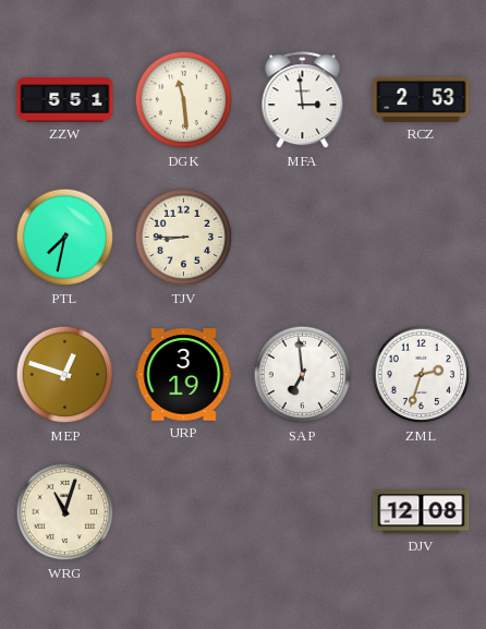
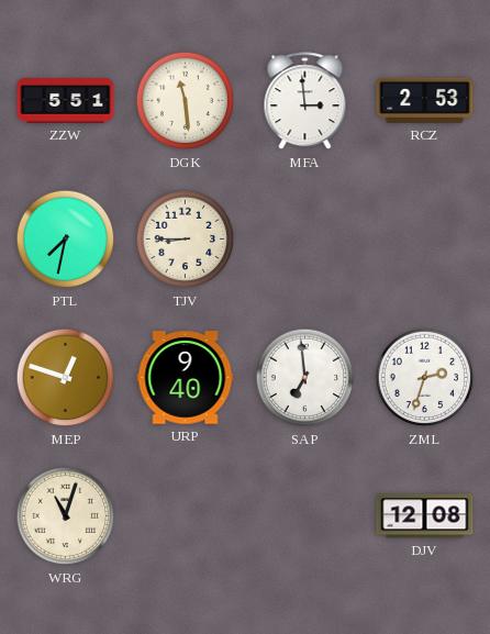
URP: 3:19 -> 9:40 (186, 378)
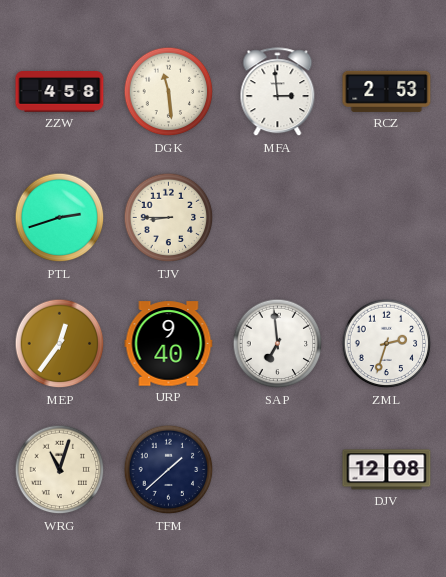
ZZW: 5:51 -> 4:58 (60, 92)
PTL: 7:32 -> 2:42 (60, 218)
MEP: 12:48 -> 12:36 (60, 344)
TFM: none -> 1:38 (169, 470)
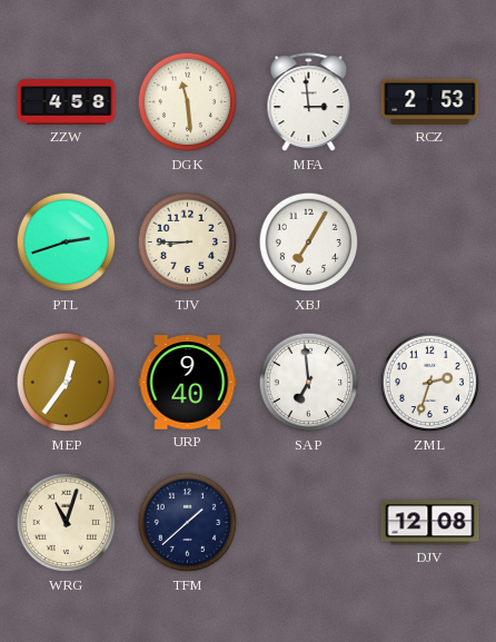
XBJ: none -> 7:05 (309, 243)
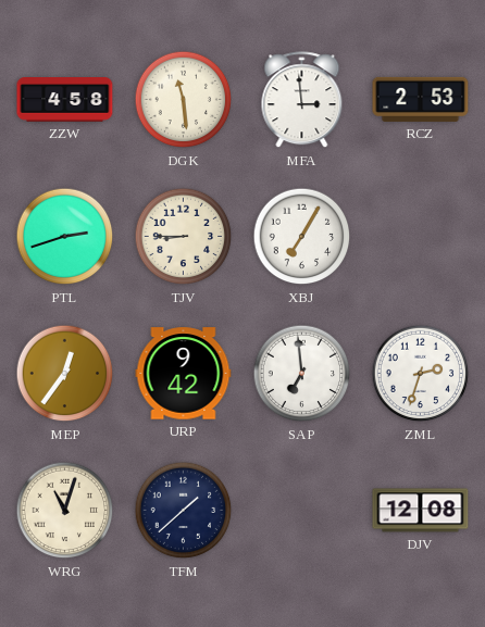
URP: 9:40 -> 9:42 (184, 374)
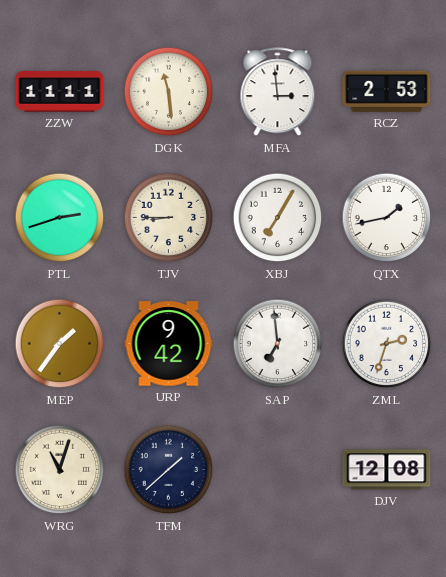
ZZW: 4:58 -> 11:11 (60, 92)
QTX: none -> 1:43 (387, 218)
MEP: 12:36 -> 1:36 (60, 344)
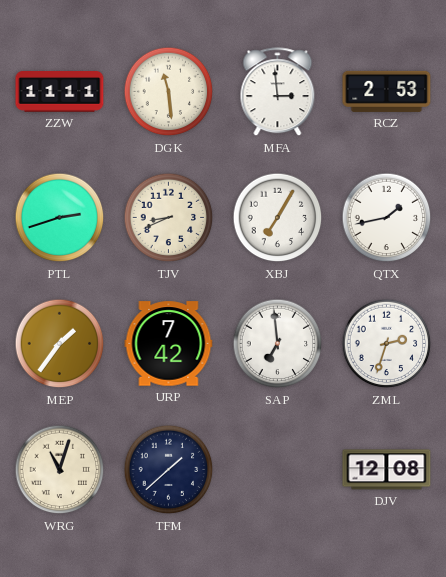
TJV: 8:45 -> 8:41 (169, 218)
URP: 9:42 -> 7:42 (169, 344)
